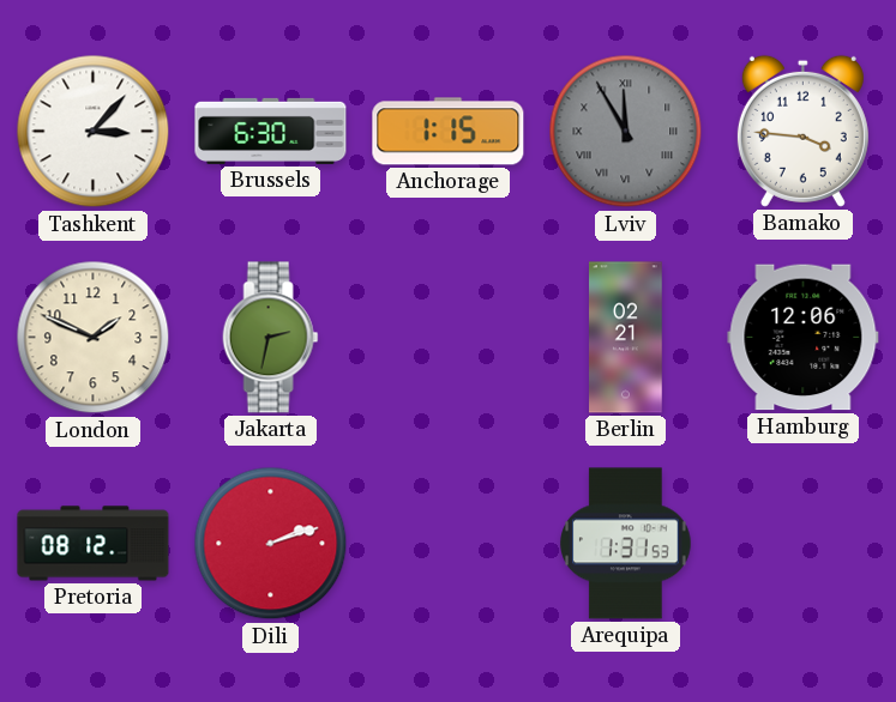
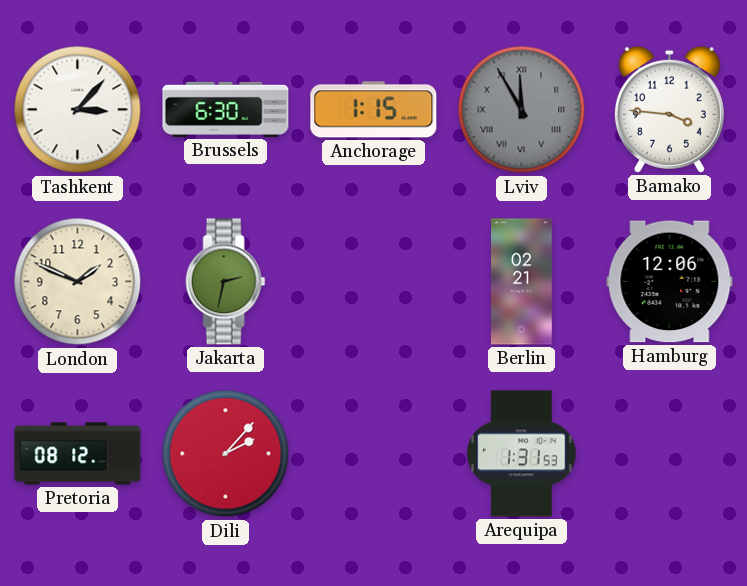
Dili: 2:12 -> 2:07 (226, 454)
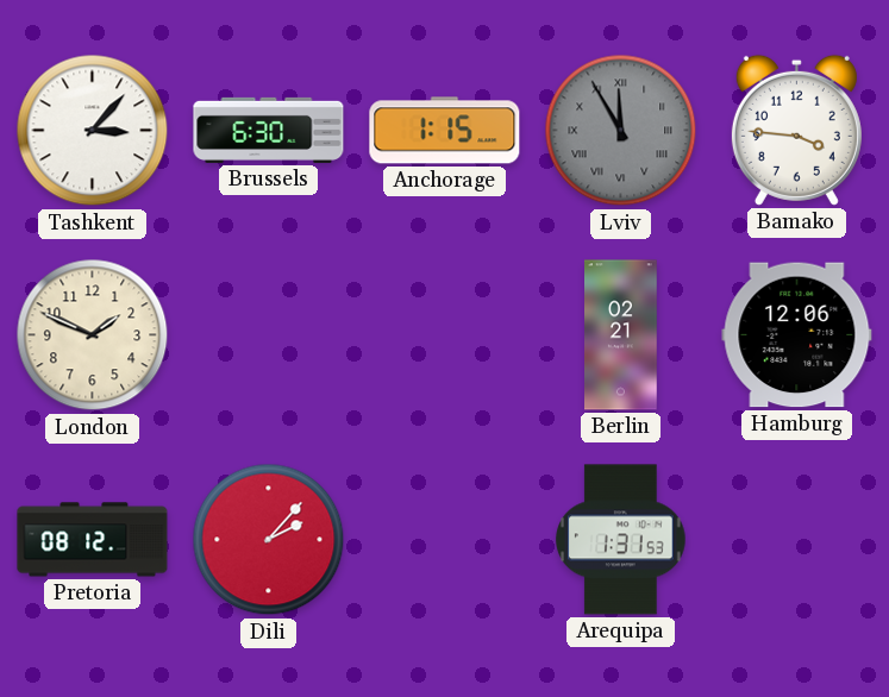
Jakarta: 2:32 -> none (226, 282)
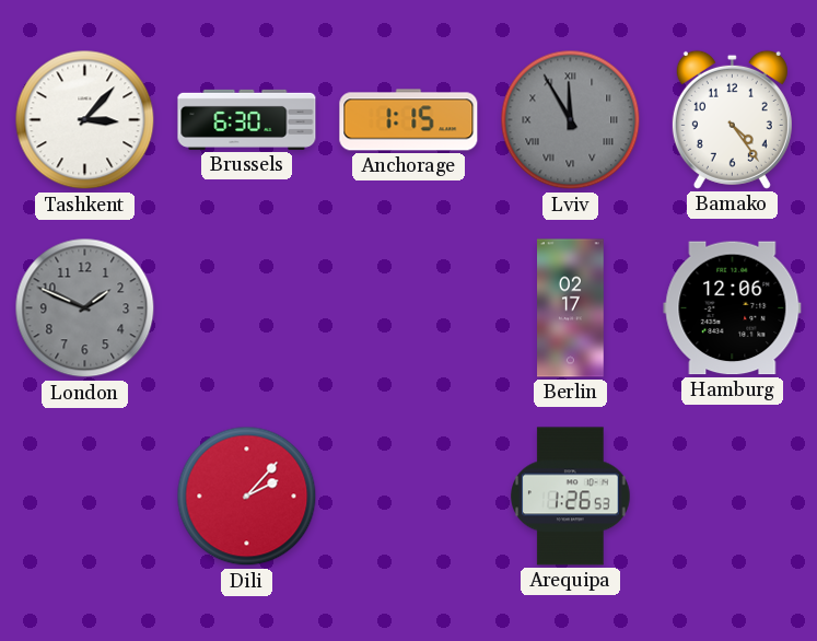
Bamako: 3:46 -> 4:24 (732, 119)
London dial: cream -> grey (85, 308)
Berlin: 02:21 -> 02:17 (571, 308)
Pretoria: 08:12 -> none (93, 540)
Arequipa: 1:31 -> 1:26 (571, 497)
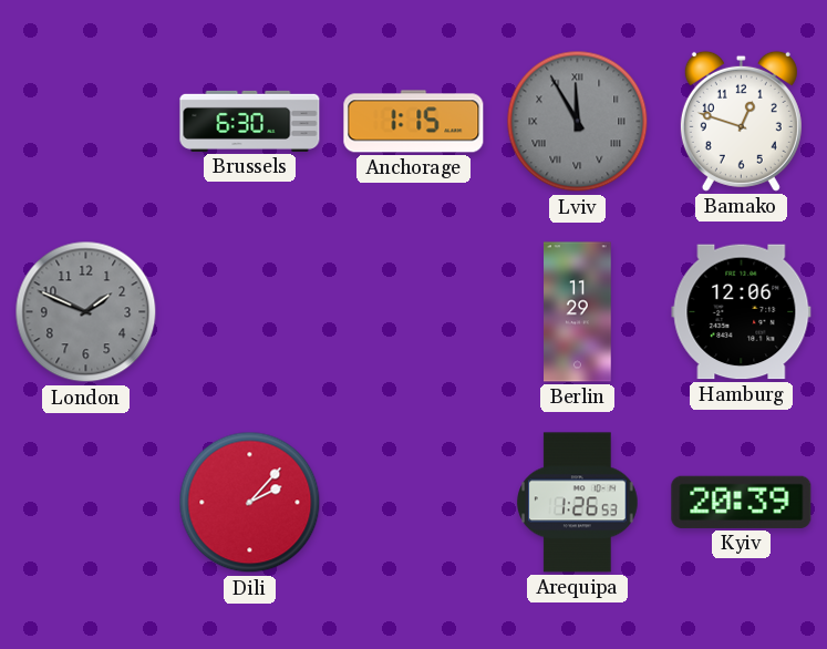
Tashkent: 3:07 -> none (85, 120)
Bamako: 4:24 -> 12:48 (741, 121)
Berlin: 02:17 -> 11:29 (578, 312)
Kyiv: none -> 20:39 (742, 502)
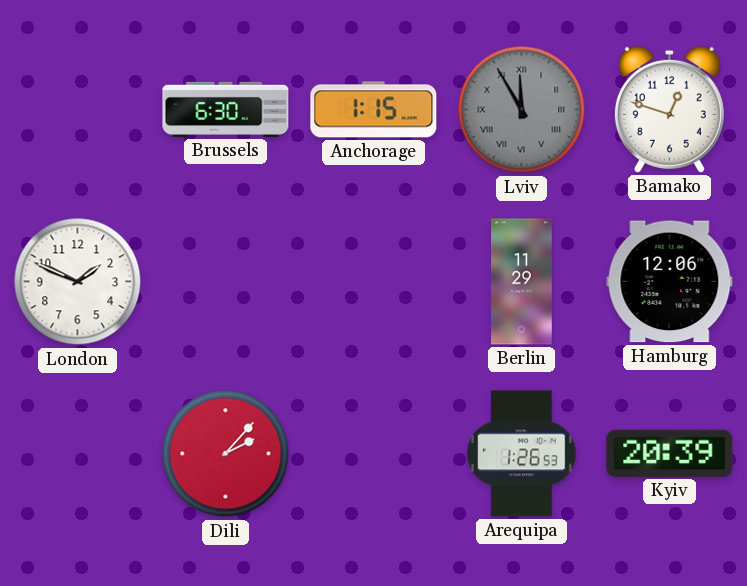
London dial: grey -> white (78, 282)
